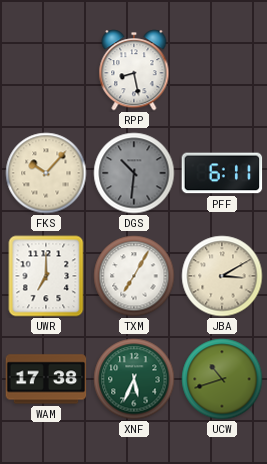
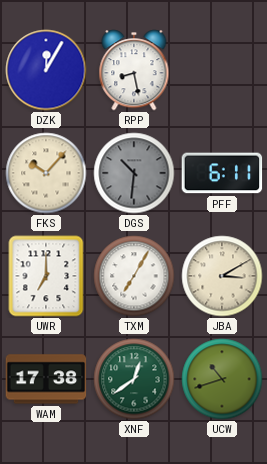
DZK: none -> 12:05 (46, 70)
XNF: 5:34 -> 12:39 (134, 379)
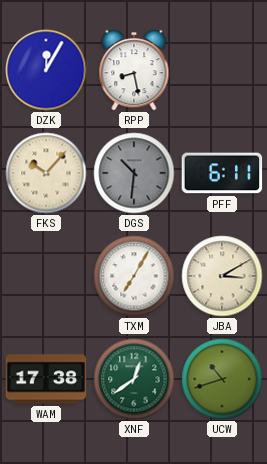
UWR: 7:00 -> none (46, 276)
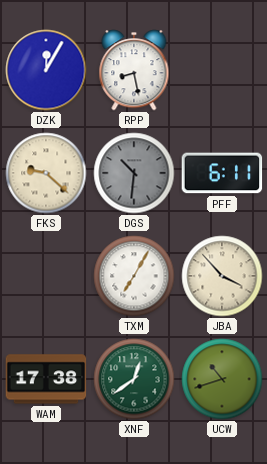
FKS: 10:07 -> 9:22 (46, 173)
JBA: 3:10 -> 3:53 (222, 276)
